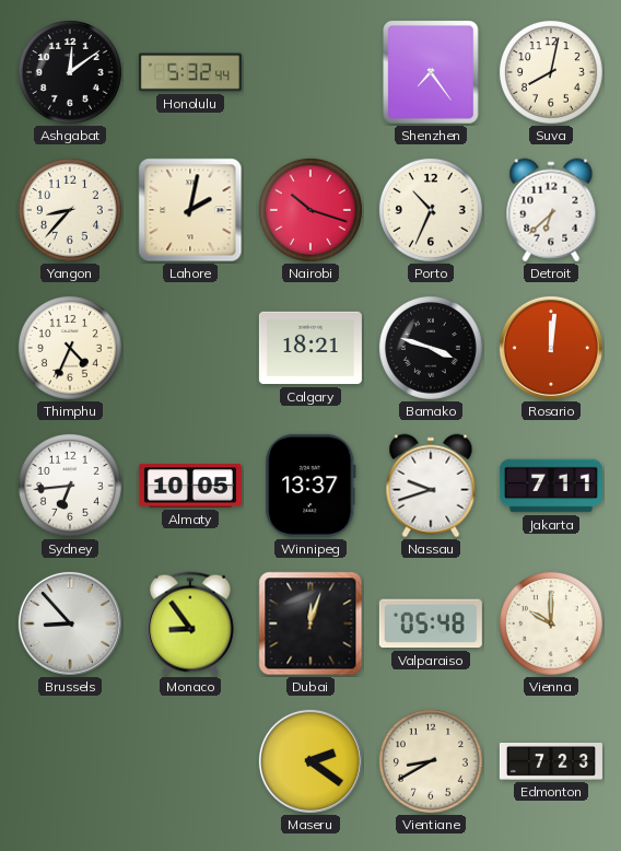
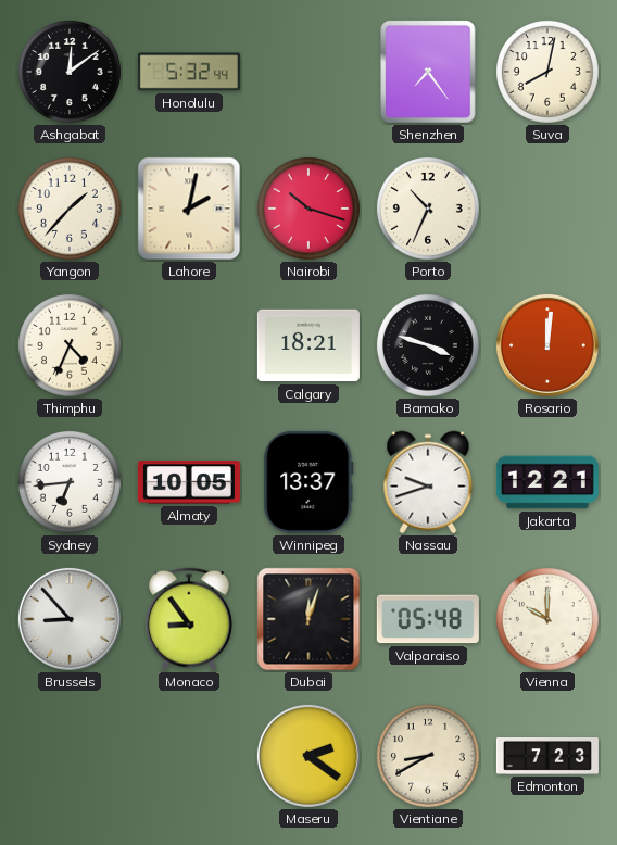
Yangon: 8:37 -> 1:37 (70, 209)
Detroit: 6:38 -> none (551, 210)
Jakarta: 7:11 -> 12:21 (547, 482)
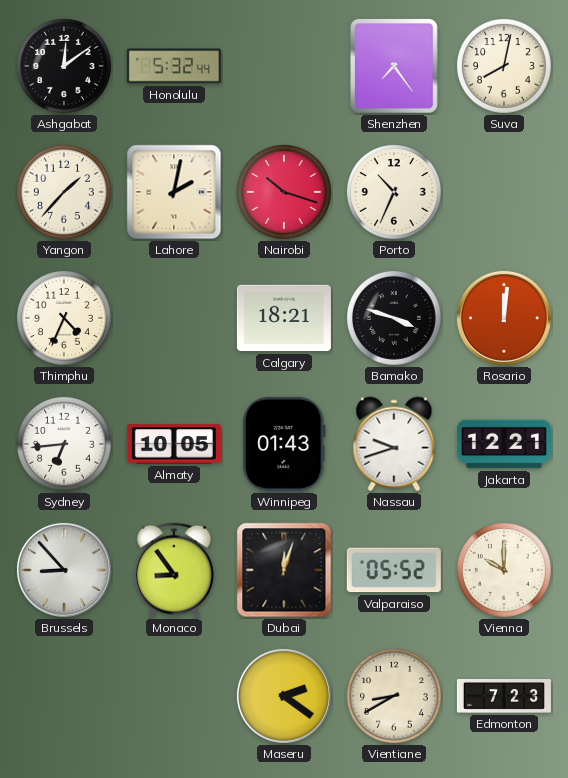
Winnipeg: 13:37 -> 01:43 (284, 444)
Valparaiso: 05:48 -> 05:52 (394, 570)
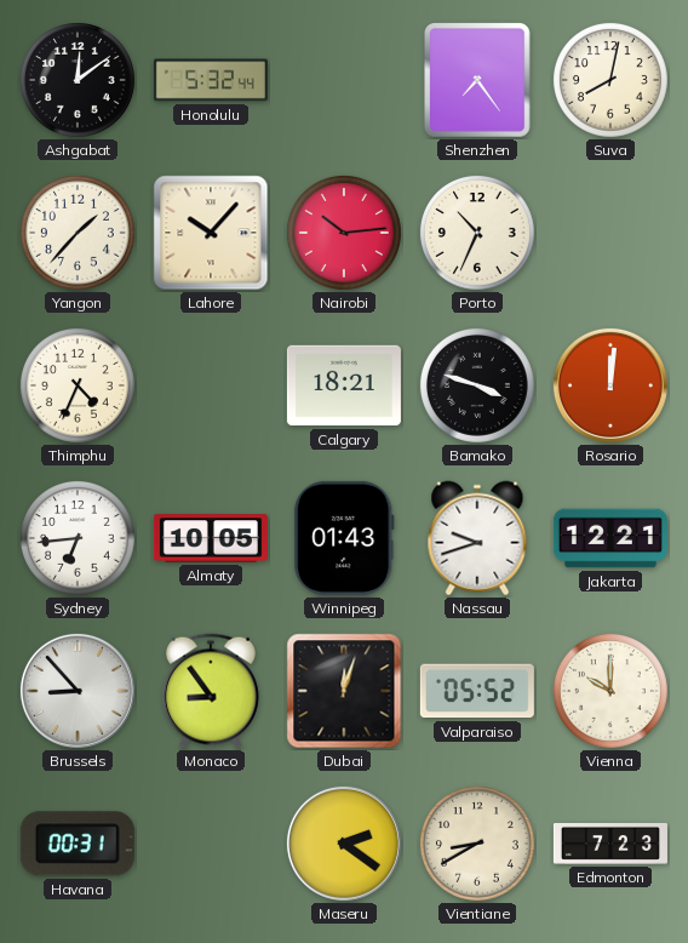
Lahore: 2:02 -> 10:07 (211, 233)
Nairobi: 10:18 -> 10:14 (344, 233)
Havana: none -> 00:31 (78, 844)
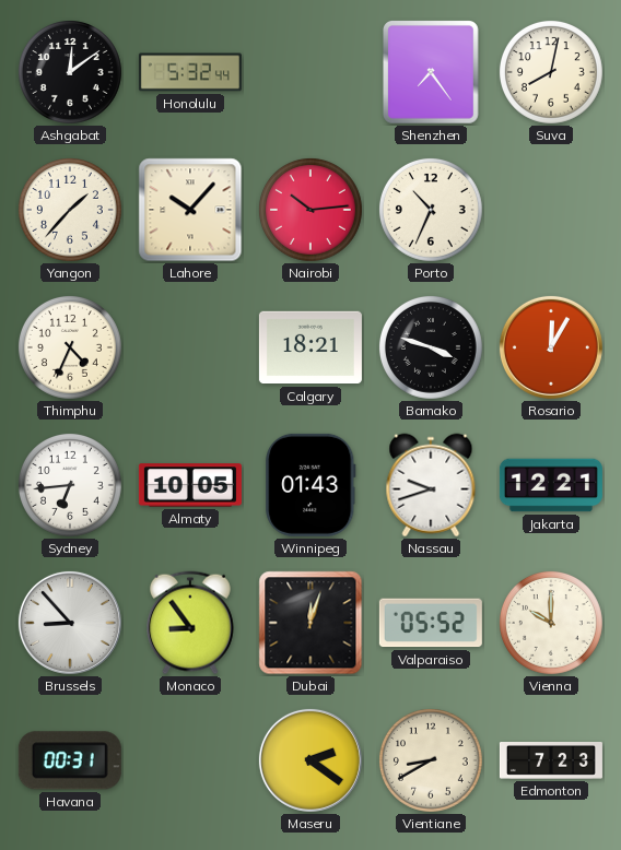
Rosario: 12:01 -> 12:05 (551, 347)
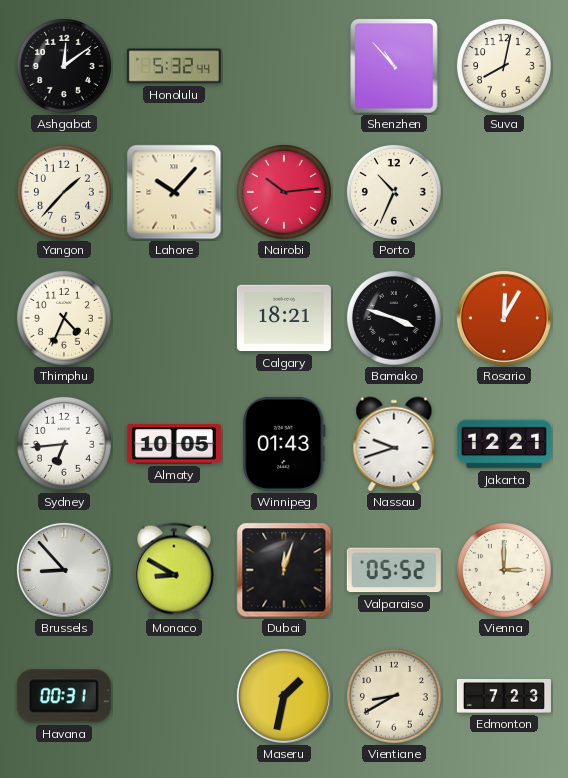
Shenzhen: 7:24 -> 10:53 (395, 67)
Monaco: 8:54 -> 8:50 (174, 570)
Vienna: 10:00 -> 3:00 (504, 570)
Maseru: 2:21 -> 1:32 (284, 696)
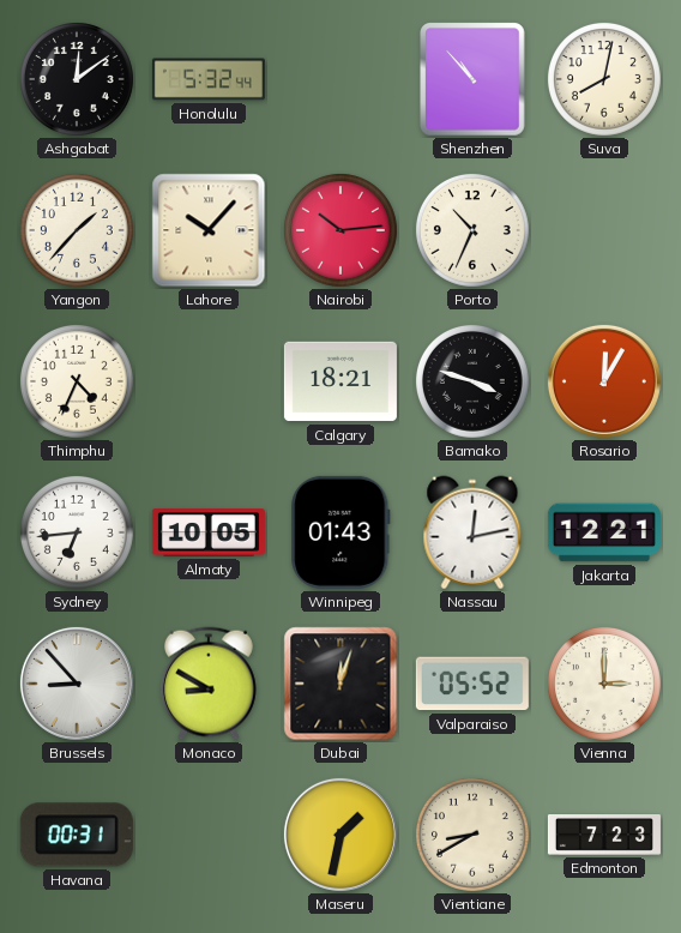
Nassau: 9:42 -> 12:13 (472, 532)
